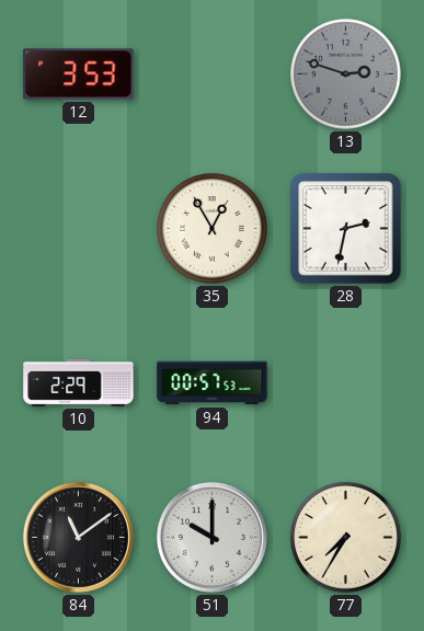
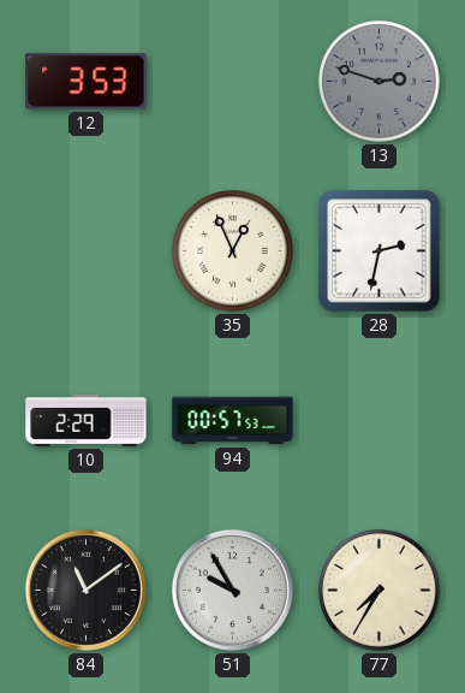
35: 12:55 -> 12:56 (233, 251)
51: 10:00 -> 9:55 (232, 590)
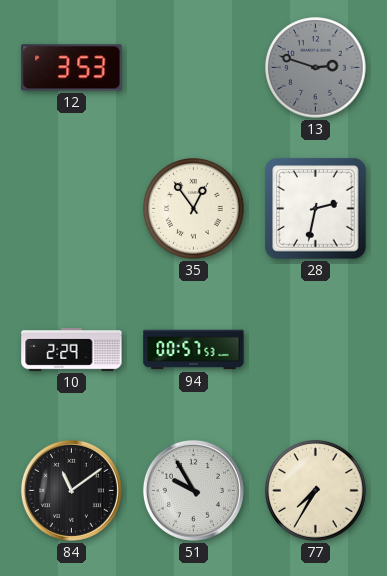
35: 12:56 -> 12:54 (194, 209)
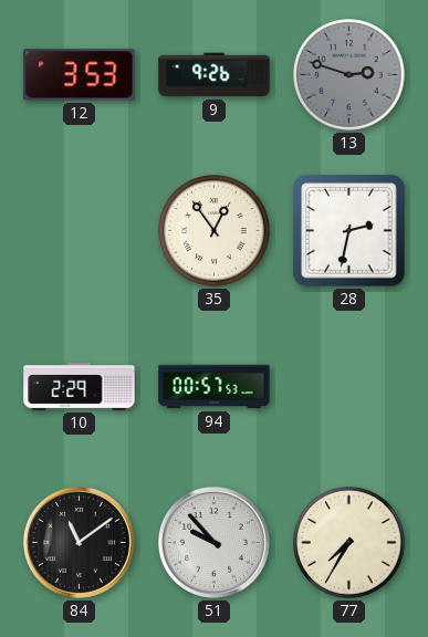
9: none -> 9:26 (215, 75)
51: 9:55 -> 9:53 (213, 542)
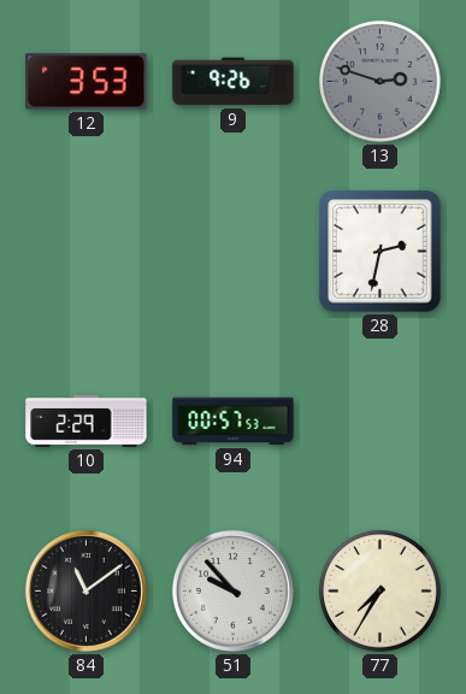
35: 12:54 -> none (215, 231)
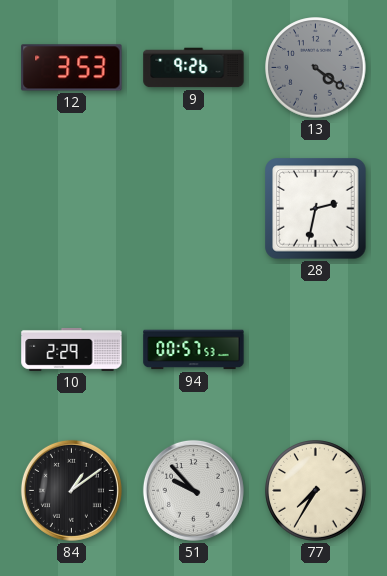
13: 2:48 -> 4:21 (316, 68)
84: 11:09 -> 1:09 (71, 490)
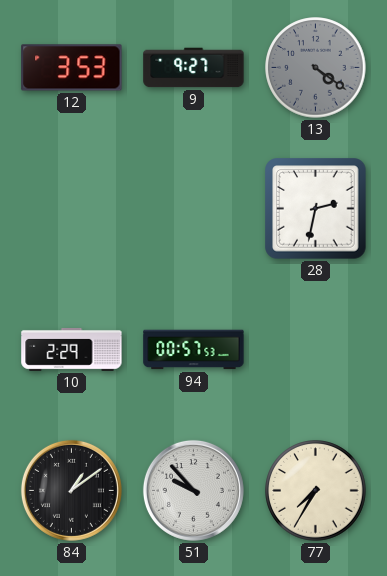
9: 9:26 -> 9:27 (194, 68)
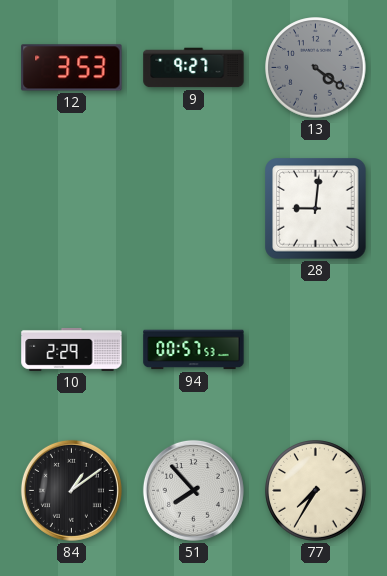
28: 2:32 -> 9:01 (316, 209)
51: 9:53 -> 7:53 (193, 490)
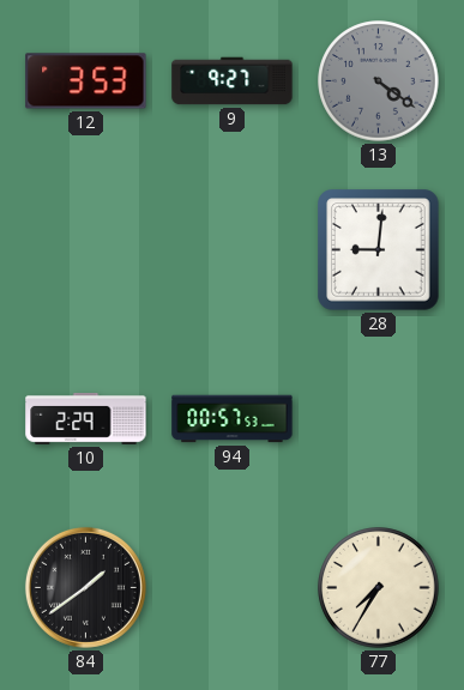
84: 1:09 -> 1:39 (85, 587)
51: 7:53 -> none (193, 490)
